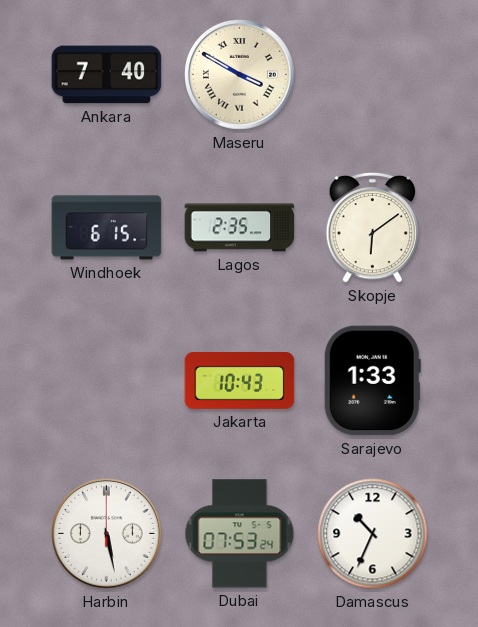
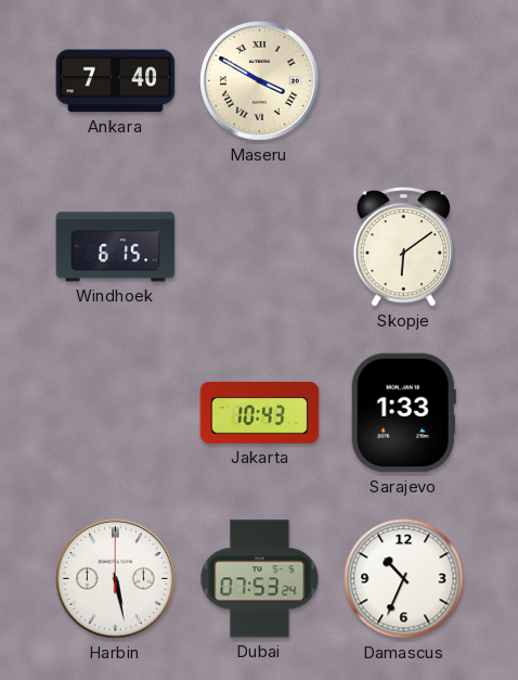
Lagos: 2:35 -> none (240, 228)
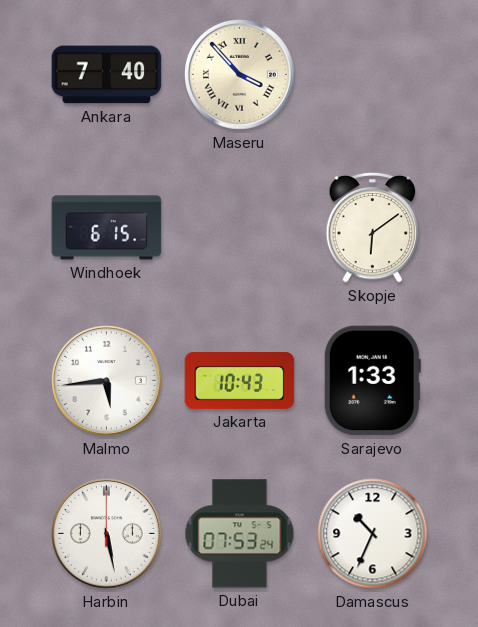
Maseru: 3:50 -> 3:53 (240, 75)
Malmo: none -> 5:44 (107, 381)
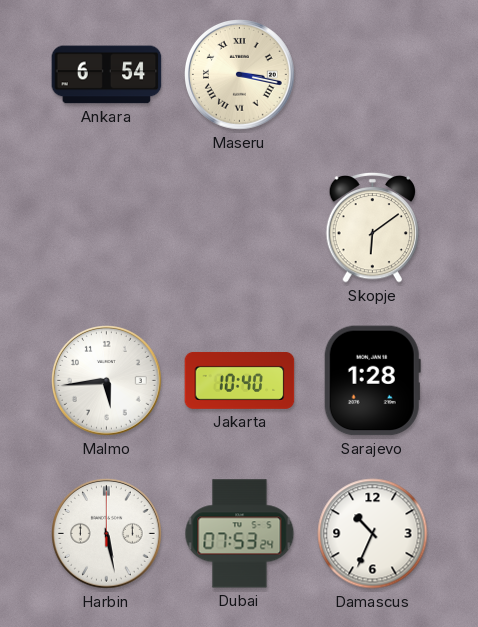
Ankara: 7:40 -> 6:54 (107, 75)
Maseru: 3:53 -> 3:17 (240, 75)
Windhoek: 6:15 -> none (107, 228)
Jakarta: 10:43 -> 10:40 (240, 380)
Sarajevo: 1:33 -> 1:28 (372, 381)
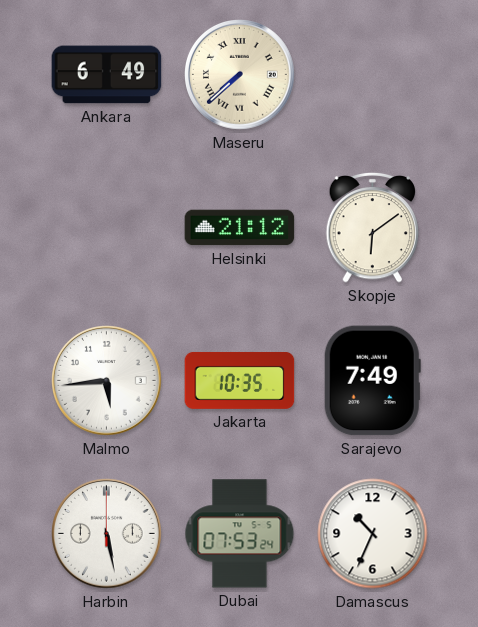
Ankara: 6:54 -> 6:49 (107, 75)
Maseru: 3:17 -> 7:38 (240, 75)
Helsinki: none -> 21:12 (240, 228)
Jakarta: 10:40 -> 10:35 (240, 380)
Sarajevo: 1:28 -> 7:49 (372, 381)
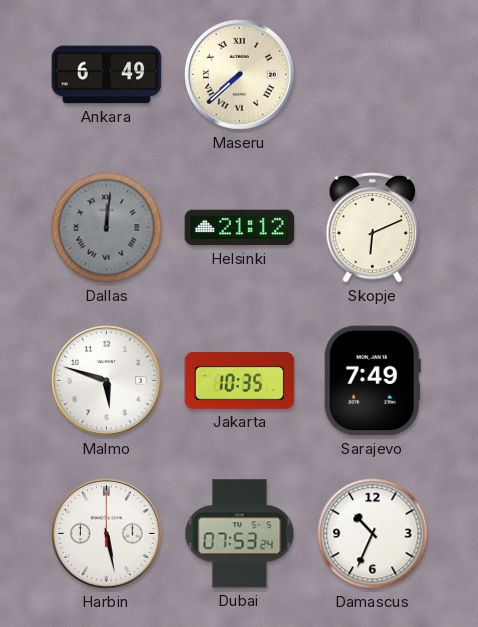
Dallas: none -> 12:01 (107, 228)
Skopje: 6:09 -> 6:11 (373, 227)
Malmo: 5:44 -> 5:48 (107, 381)
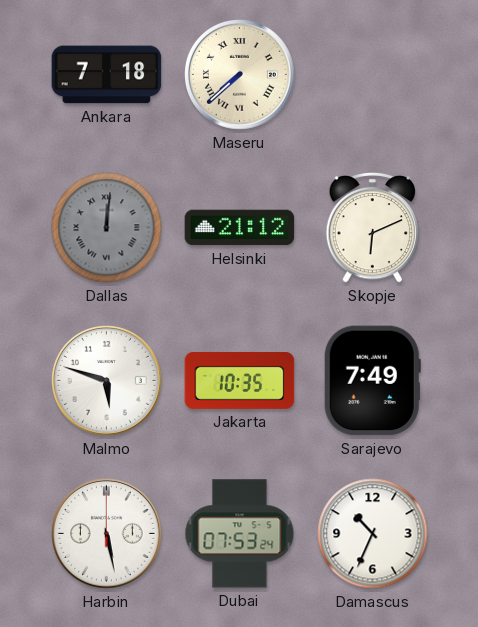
Ankara: 6:49 -> 7:18 (107, 75)
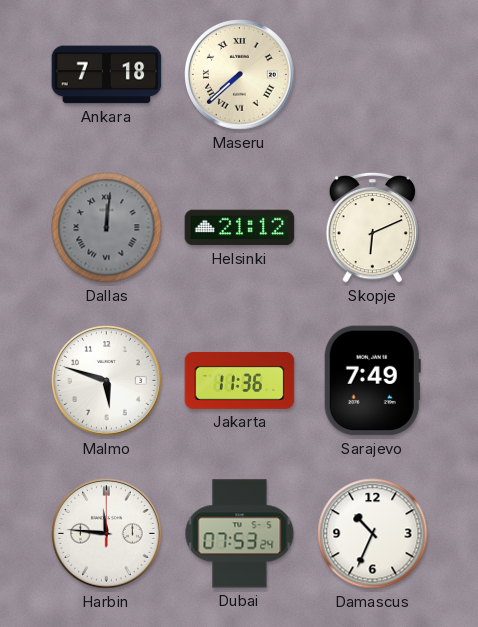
Jakarta: 10:35 -> 11:36 (240, 380)
Harbin: 5:28 -> 11:46 (107, 534)
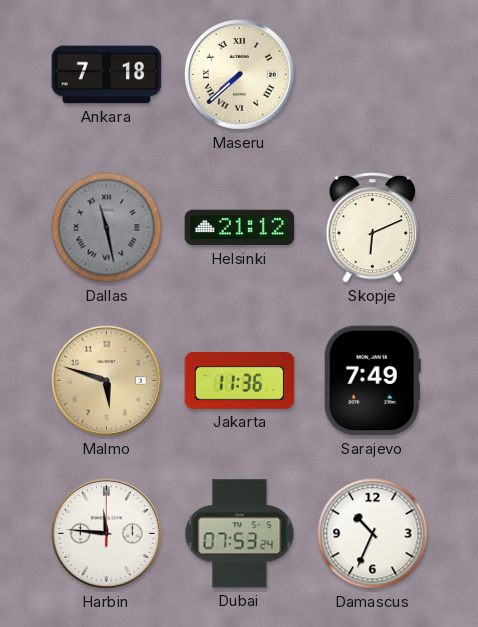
Dallas: 12:01 -> 11:28 (107, 228)
Malmo dial: white -> champagne (107, 381)
